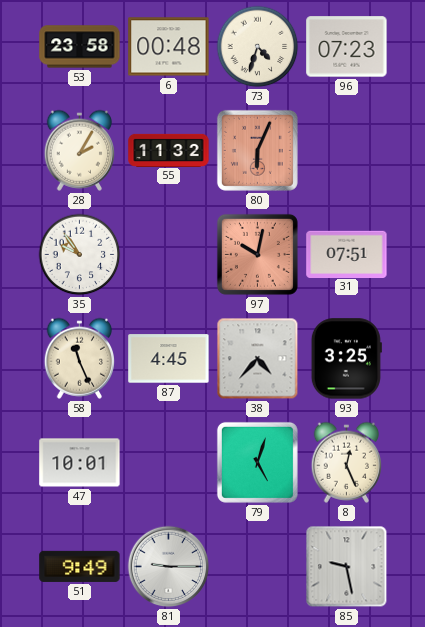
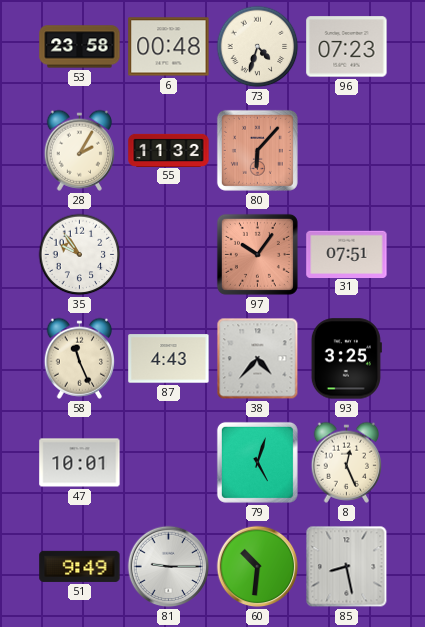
80: 6:04 -> 6:07 (257, 150)
97: 10:02 -> 10:06 (257, 254)
87: 4:45 -> 4:43 (169, 359)
60: none -> 10:31 (258, 567)
85: 9:28 -> 8:28 (347, 567)
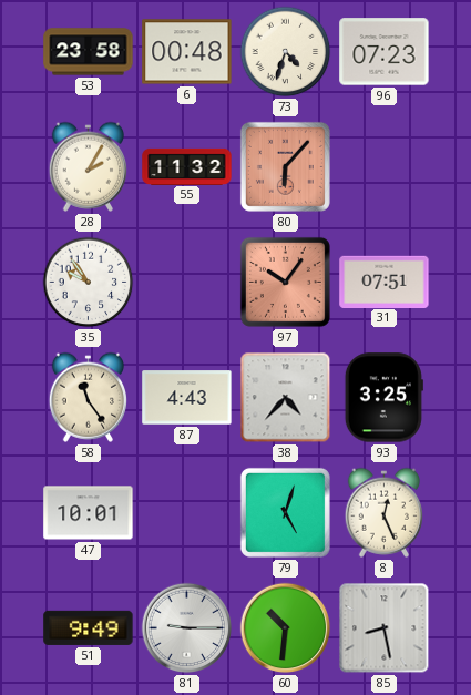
58: 11:26 -> 11:24 (89, 397)
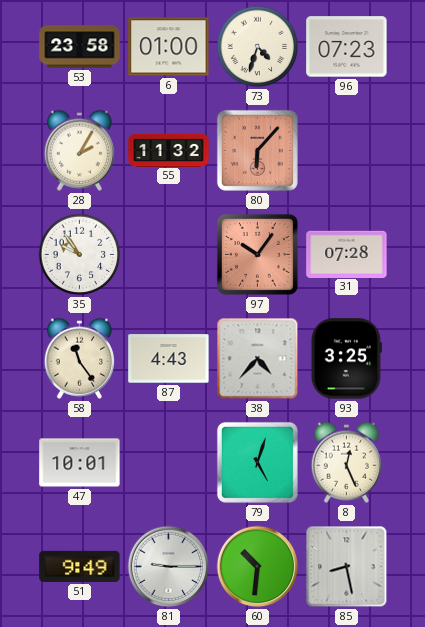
6: 00:48 -> 01:00 (169, 47)
31: 07:51 -> 07:28 (347, 254)
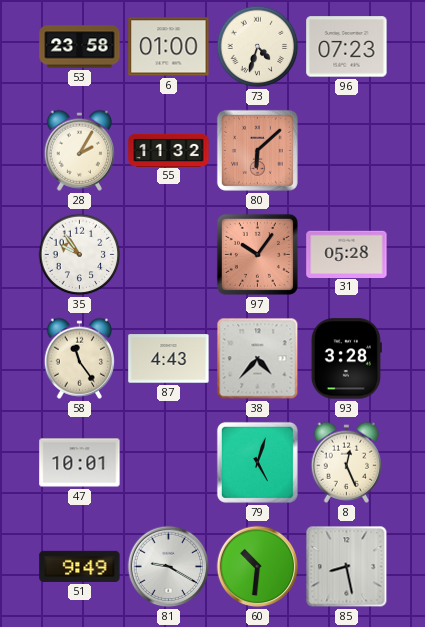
80: 6:07 -> 6:08 (257, 150)
31: 07:28 -> 05:28 (347, 254)
93: 3:25 -> 3:28 (346, 359)
81: 9:15 -> 9:20 (169, 567)
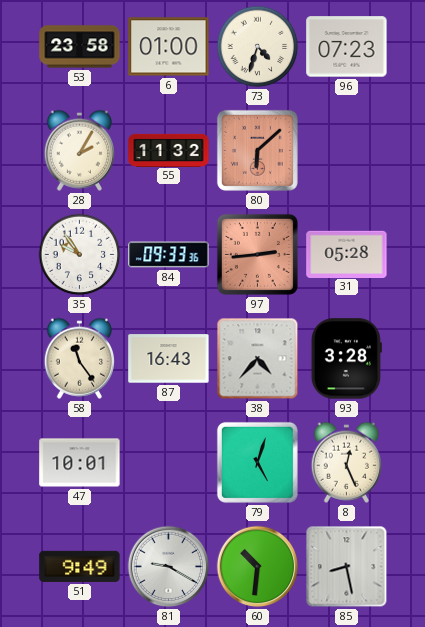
84: none -> 09:33 (169, 255)
97: 10:06 -> 2:44 (257, 254)
87: 4:43 -> 16:43 (169, 359)
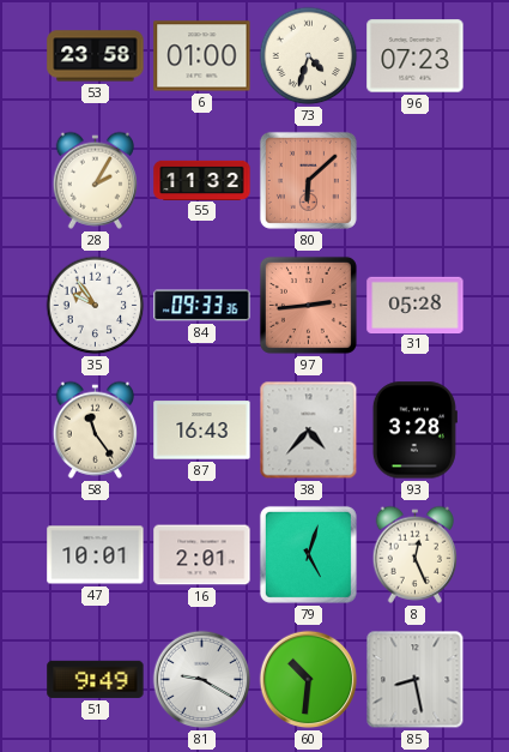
16: none -> 2:01 (202, 555)
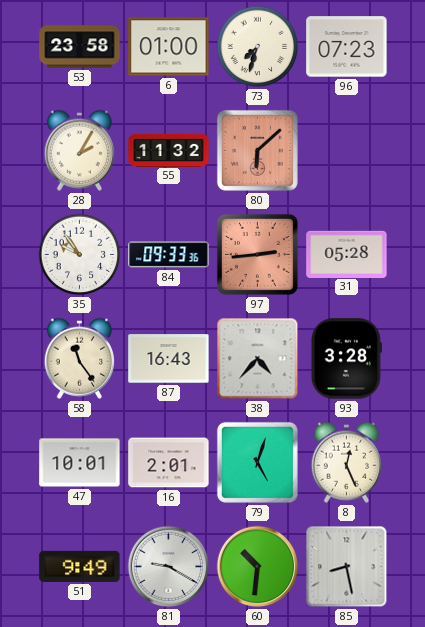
73: 4:33 -> 7:33 (258, 47)
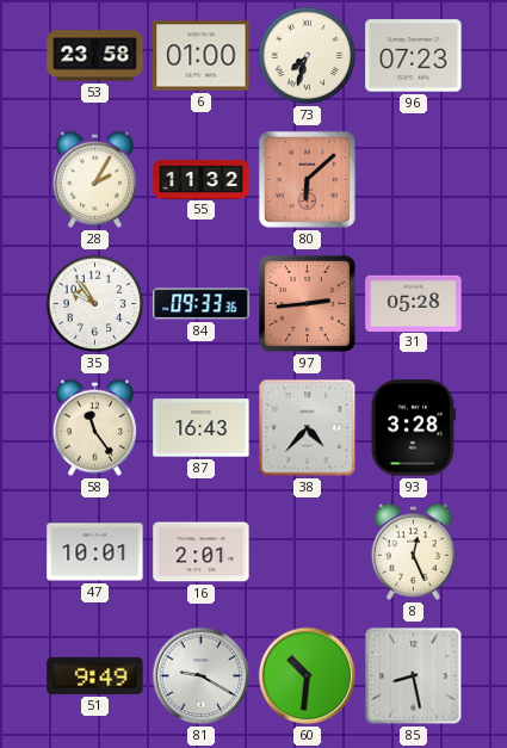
79: 5:03 -> none (257, 462)
